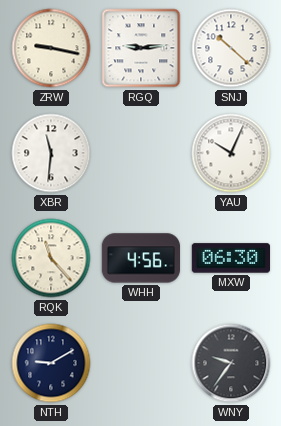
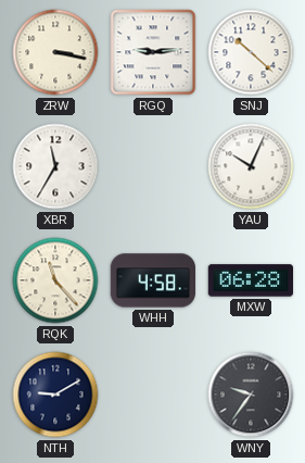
ZRW: 9:17 -> 3:17 (55, 52)
XBR: 11:31 -> 11:35 (55, 166)
WHH: 4:56 -> 4:58 (152, 280)
MXW: 06:30 -> 06:28 (250, 280)
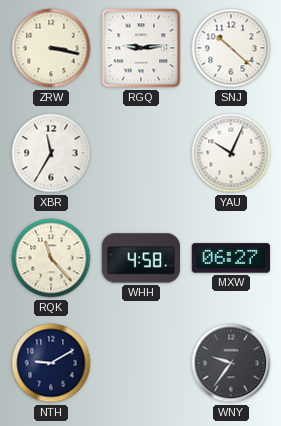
MXW: 06:28 -> 06:27 (230, 258)
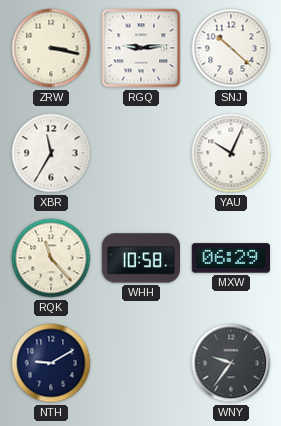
WHH: 4:58 -> 10:58 (140, 258)
MXW: 06:27 -> 06:29 (230, 258)
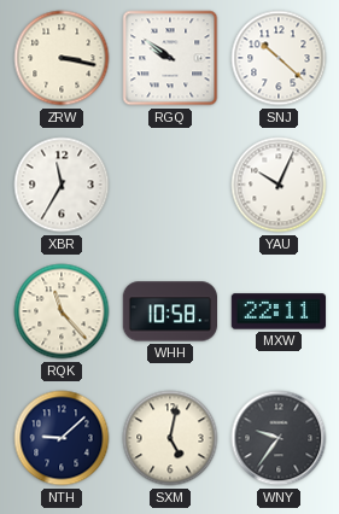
RGQ: 9:14 -> 9:51 (170, 58)
MXW: 06:29 -> 22:11 (277, 311)
NTH: 9:10 -> 9:08 (62, 438)
SXM: none -> 5:02 (170, 438)
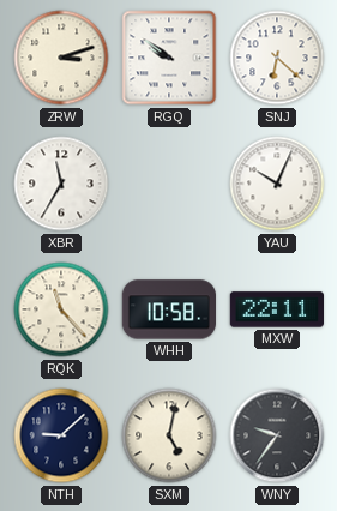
ZRW: 3:17 -> 3:12 (61, 58)
SNJ: 10:22 -> 6:22 (277, 58)
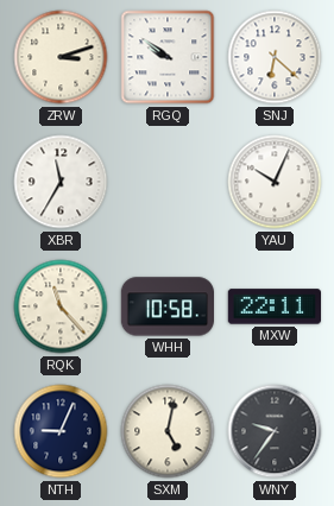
NTH: 9:08 -> 9:04 (61, 431)
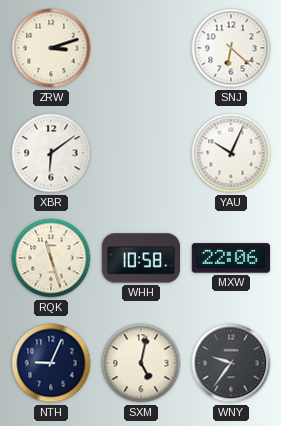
RGQ: 9:51 -> none (168, 57)
XBR: 11:35 -> 6:09 (51, 153)
RQK: 11:23 -> 11:27 (51, 258)
MXW: 22:11 -> 22:06 (230, 258)
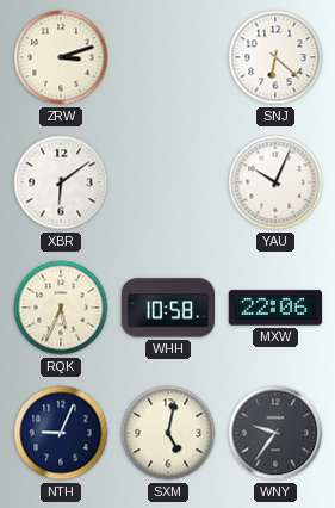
RQK: 11:27 -> 5:34 (61, 308)
